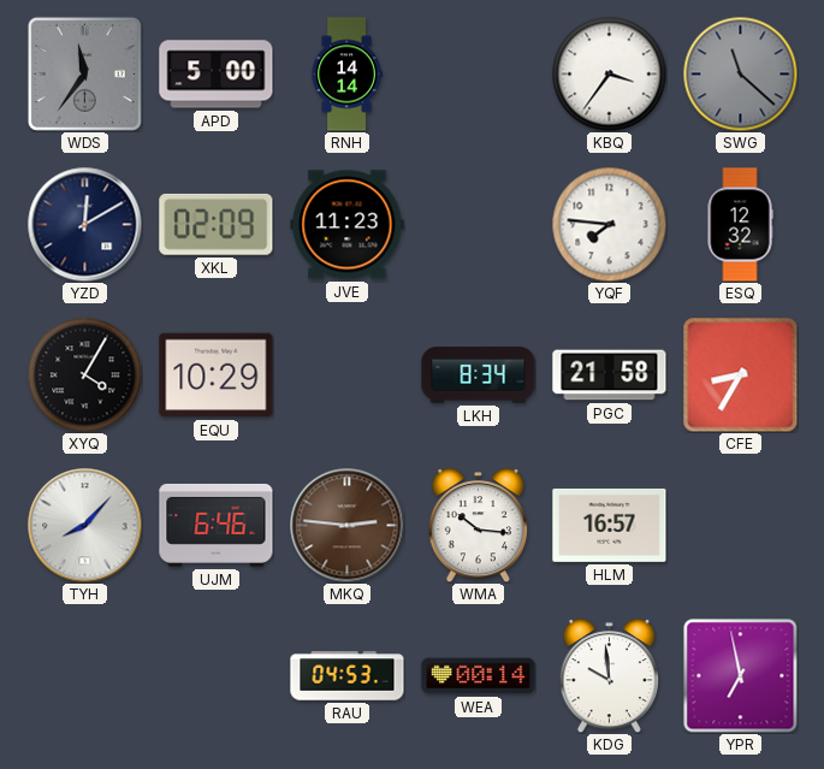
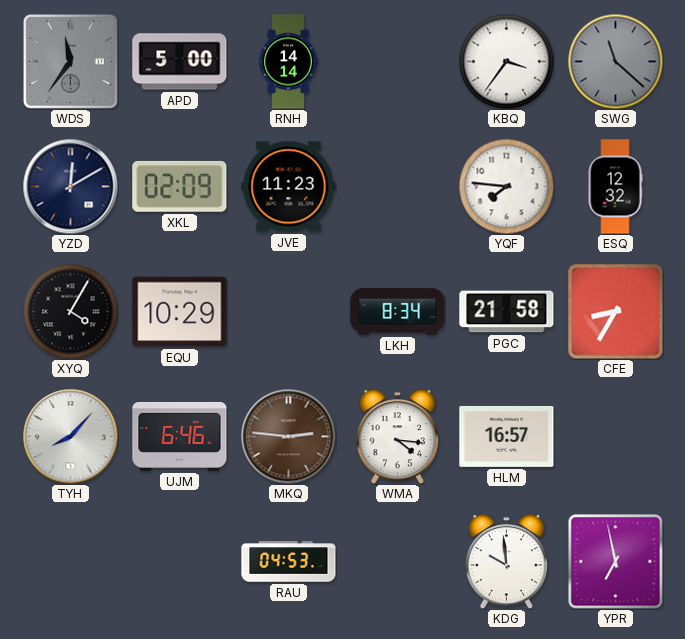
WMA: 10:16 -> 4:16 (397, 437)
WEA: 00:14 -> none (479, 676)
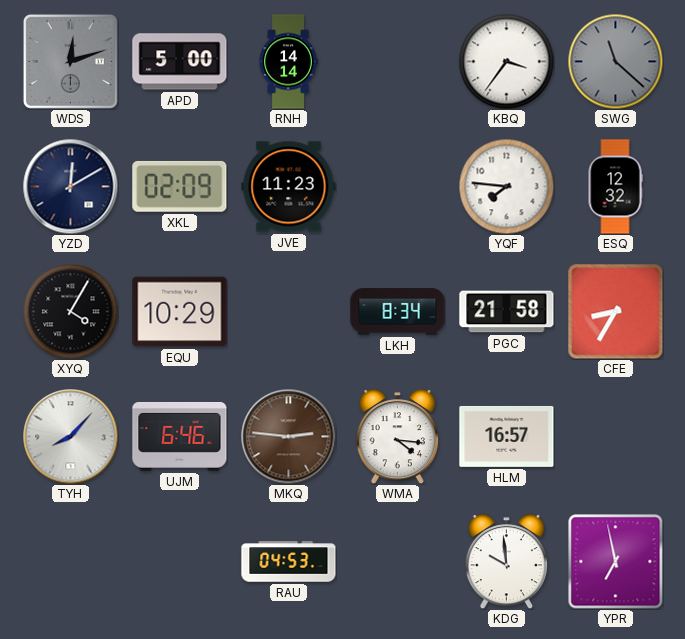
WDS: 11:36 -> 12:12 (70, 61)
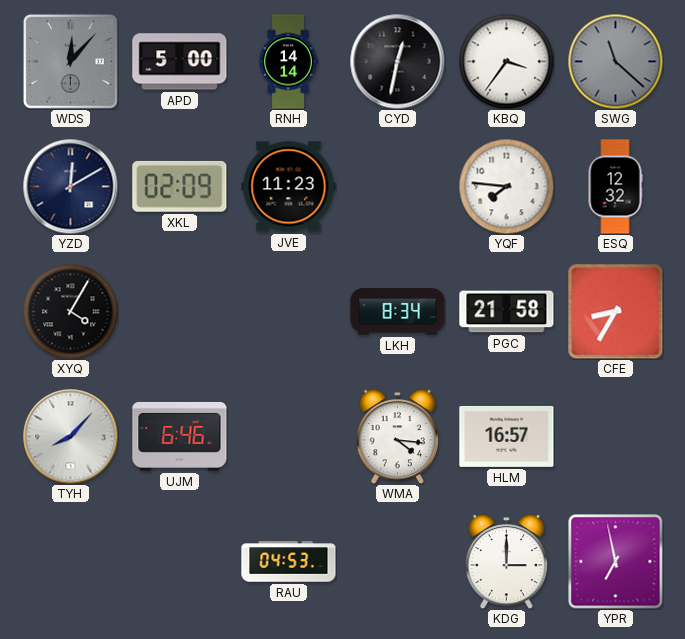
WDS: 12:12 -> 12:07 (70, 61)
CYD: none -> 12:32 (397, 61)
EQU: 10:29 -> none (180, 312)
MKQ: 2:46 -> none (288, 436)
KDG: 9:59 -> 3:00 (506, 562)
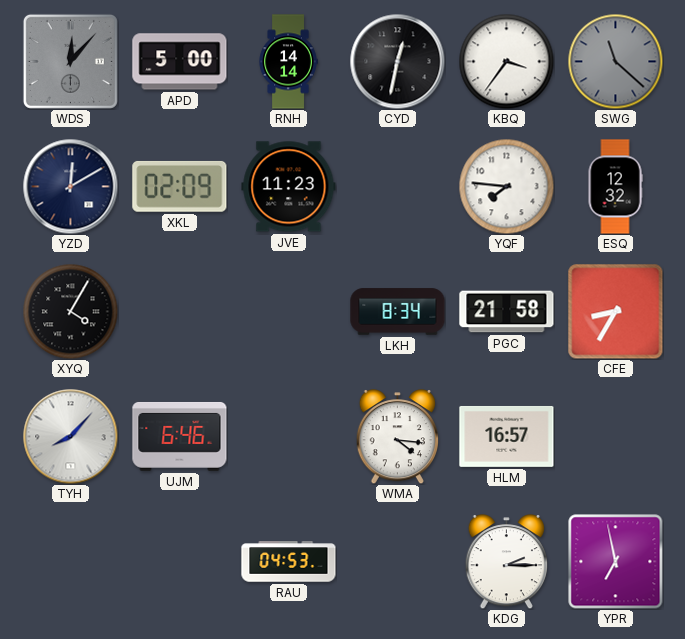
KDG: 3:00 -> 2:15 (506, 562)
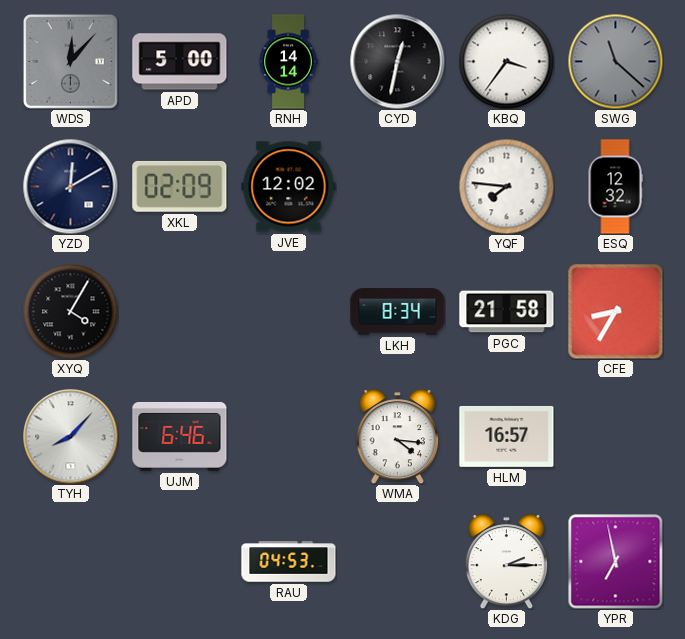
JVE: 11:23 -> 12:02 (289, 187)
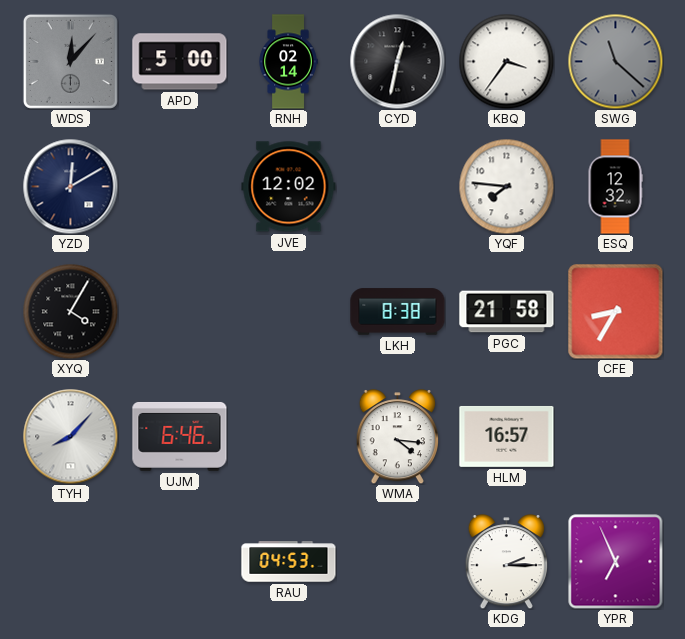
RNH: 14:14 -> 02:14 (288, 62)
XKL: 02:09 -> none (180, 186)
LKH: 8:34 -> 8:38 (398, 312)
YPR: 6:58 -> 6:56 (615, 561)
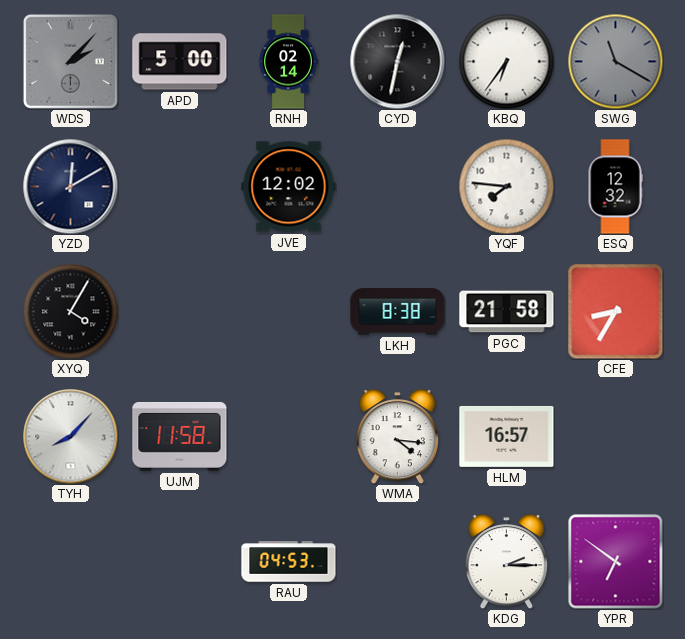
WDS: 12:07 -> 2:07 (70, 61)
KBQ: 3:36 -> 6:36 (506, 61)
SWG: 11:22 -> 11:20 (615, 61)
UJM: 6:46 -> 11:58 (180, 436)
YPR: 6:56 -> 6:51 (615, 561)
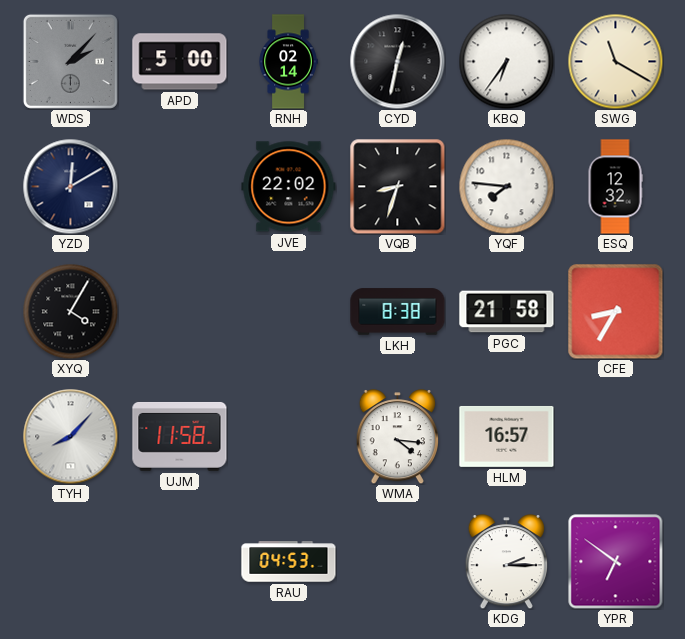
SWG dial: grey -> cream (615, 61)
JVE: 12:02 -> 22:02 (289, 187)
VQB: none -> 8:33 (397, 186)
